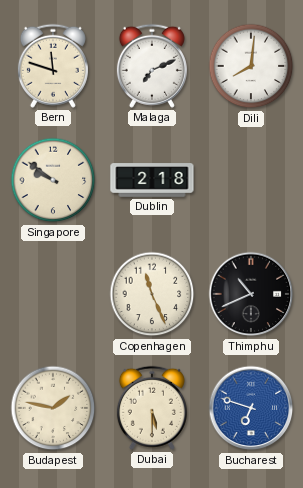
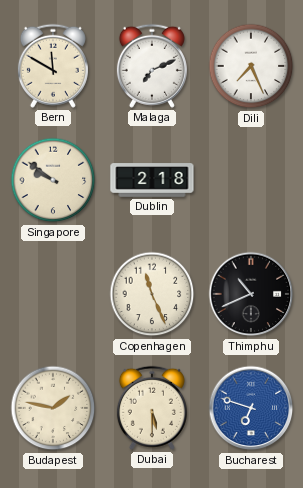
Bern: 11:48 -> 11:50 (53, 66)
Dili: 8:01 -> 7:26 (251, 66)
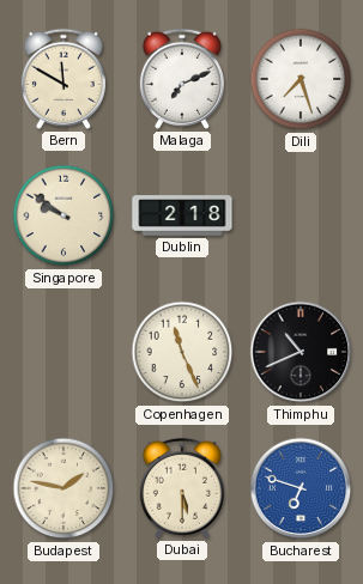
Dili: 7:26 -> 7:27 (301, 79)
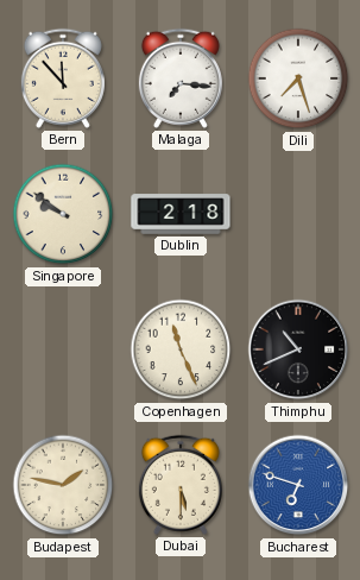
Bern: 11:50 -> 11:53 (63, 78)
Malaga: 7:11 -> 7:16 (181, 78)
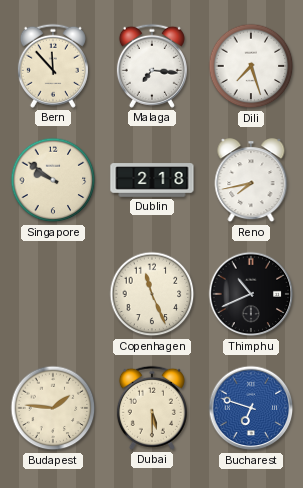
Reno: none -> 7:43 (251, 181)
Budapest: 1:47 -> 1:46 (53, 408)
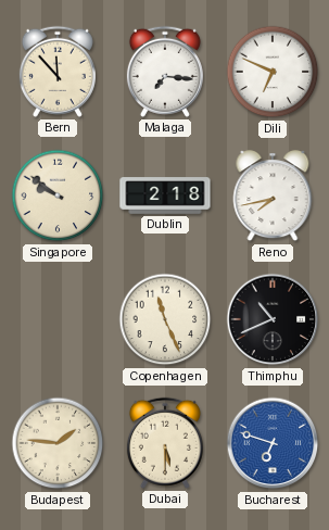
Dili: 7:27 -> 6:49 (273, 72)
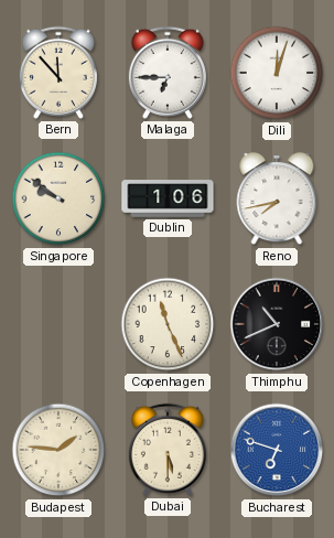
Malaga: 7:16 -> 6:45 (168, 73)
Dili: 6:49 -> 12:03 (277, 73)
Dublin: 2:18 -> 1:06 (168, 198)
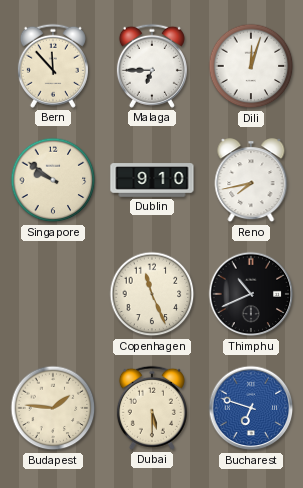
Dublin: 1:06 -> 9:10 (152, 180)
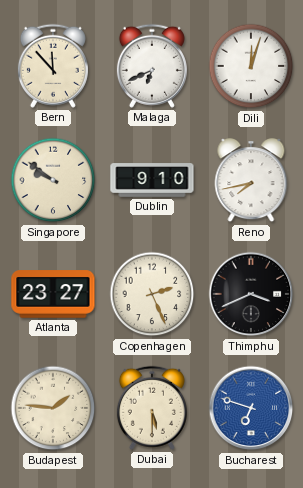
Malaga: 6:45 -> 6:41 (152, 66)
Atlanta: none -> 23:27 (53, 294)
Copenhagen: 11:26 -> 2:26 (152, 294)
Thimphu: 10:41 -> 3:41 (251, 294)
